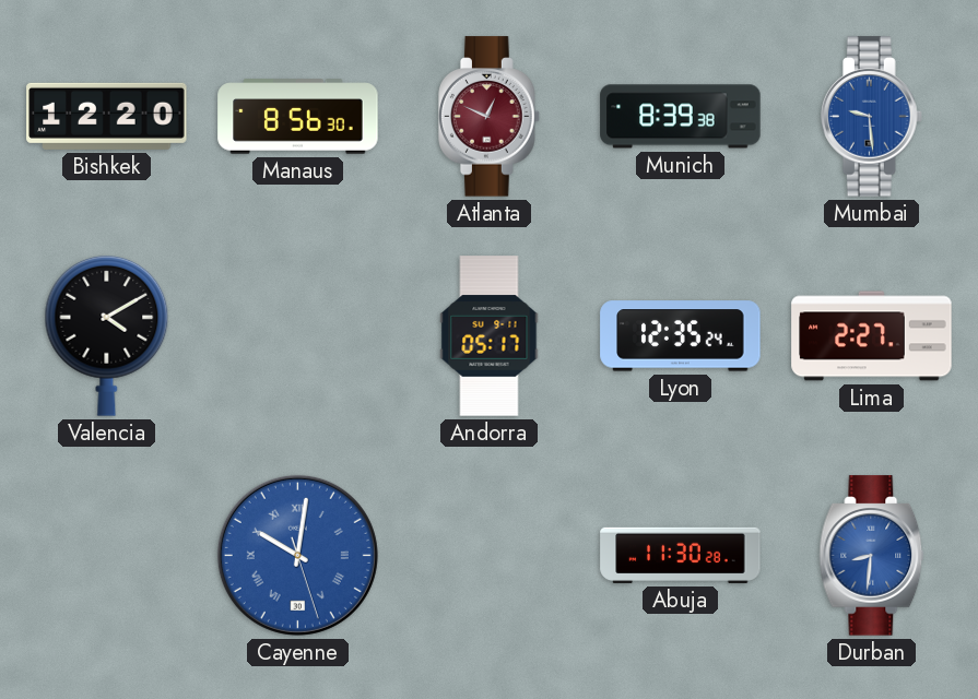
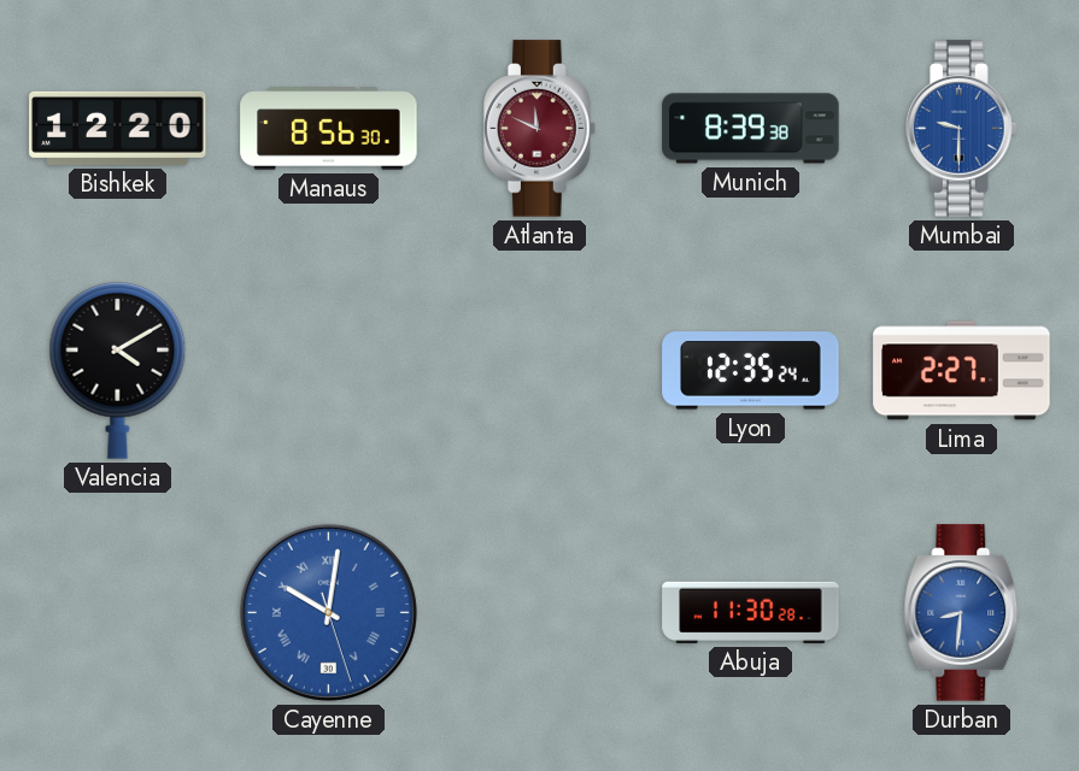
Atlanta: 12:49 -> 11:49 (540, 129)
Mumbai: 9:29 -> 9:30 (962, 129)
Andorra: 05:17 -> none (490, 336)
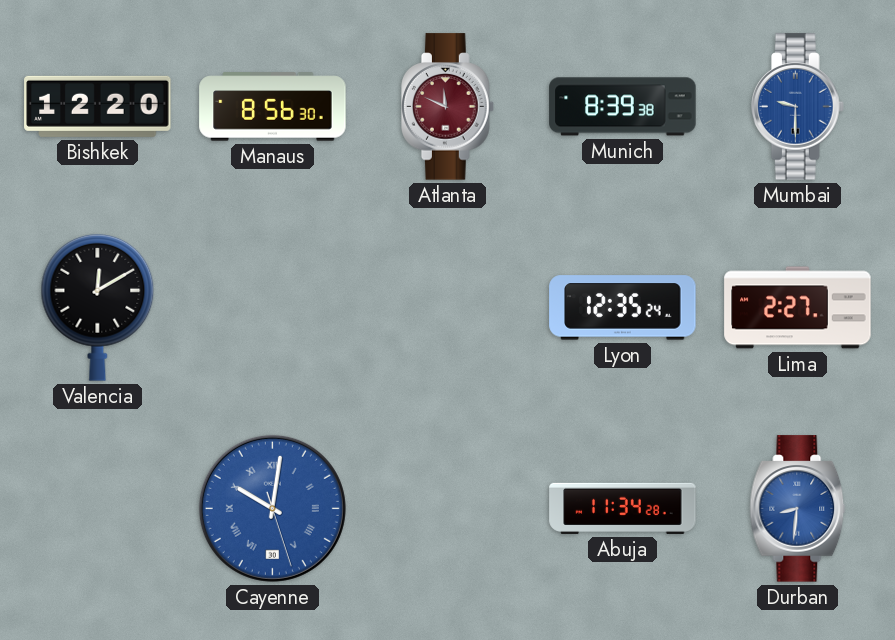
Valencia: 4:10 -> 12:10 (98, 307)
Abuja: 11:30 -> 11:34 (623, 508)
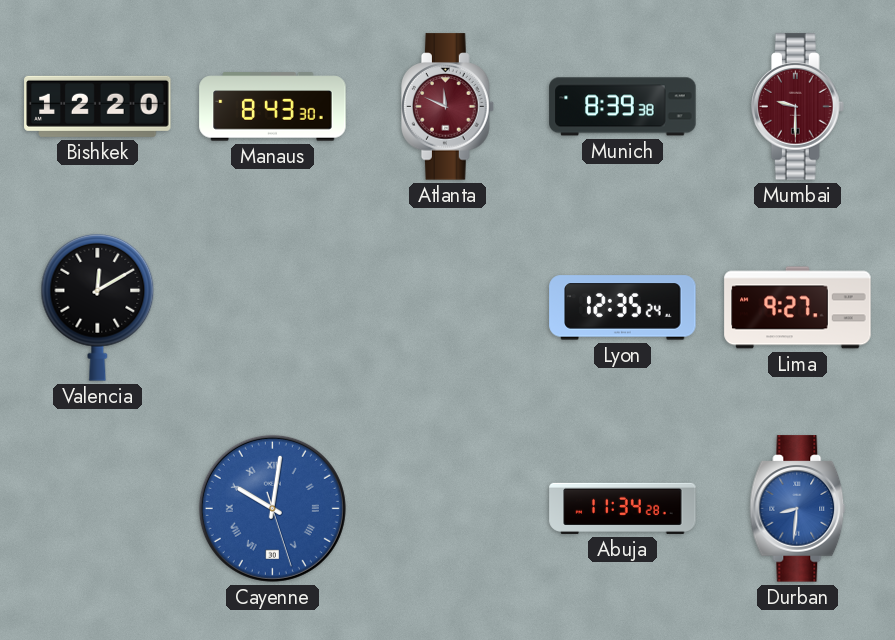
Manaus: 8:56 -> 8:43 (273, 107)
Mumbai dial: blue -> burgundy (798, 107)
Lima: 2:27 -> 9:27 (798, 308)
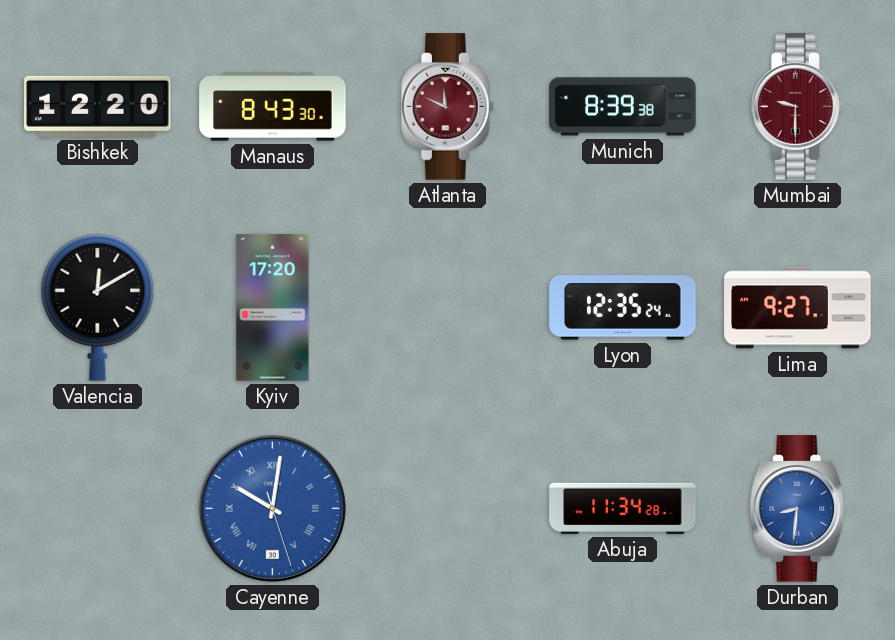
Kyiv: none -> 17:20 (273, 308)
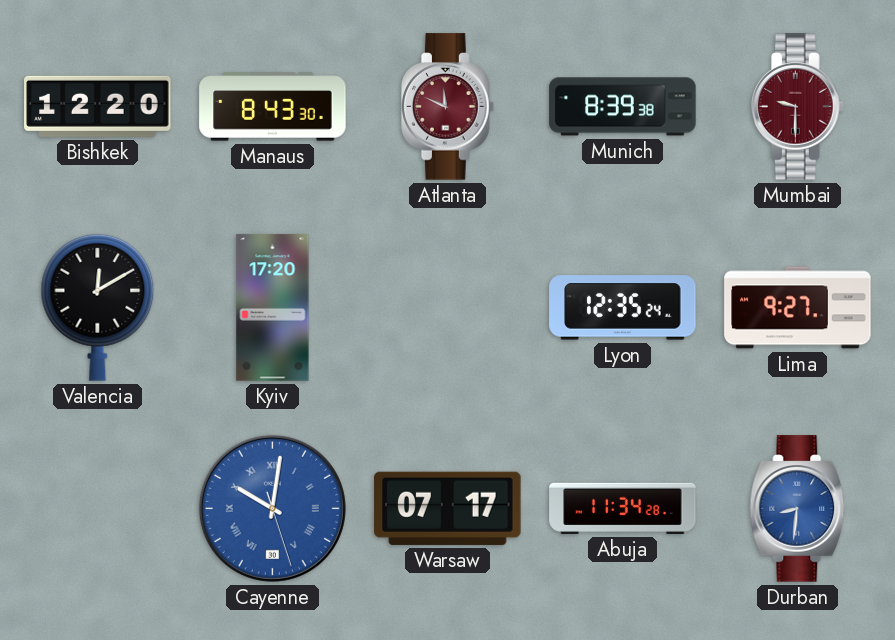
Warsaw: none -> 07:17 (448, 508)
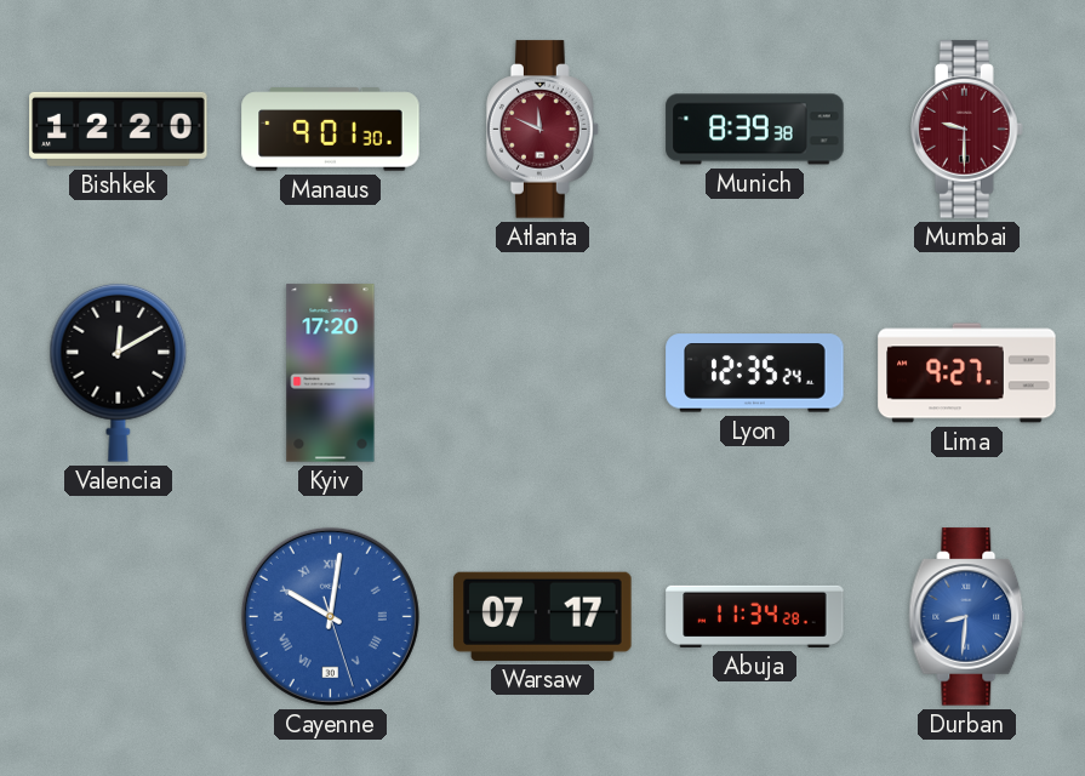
Manaus: 8:43 -> 9:01 (331, 130)
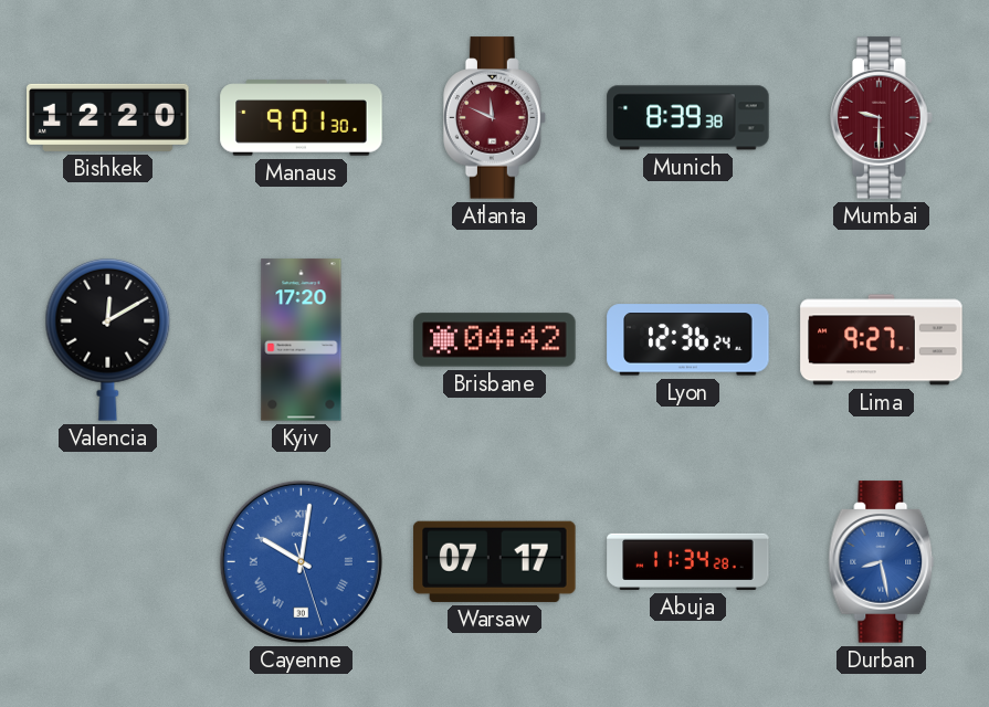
Brisbane: none -> 04:42 (495, 340)
Lyon: 12:35 -> 12:36 (688, 340)
Durban: 8:31 -> 8:28 (882, 562)
